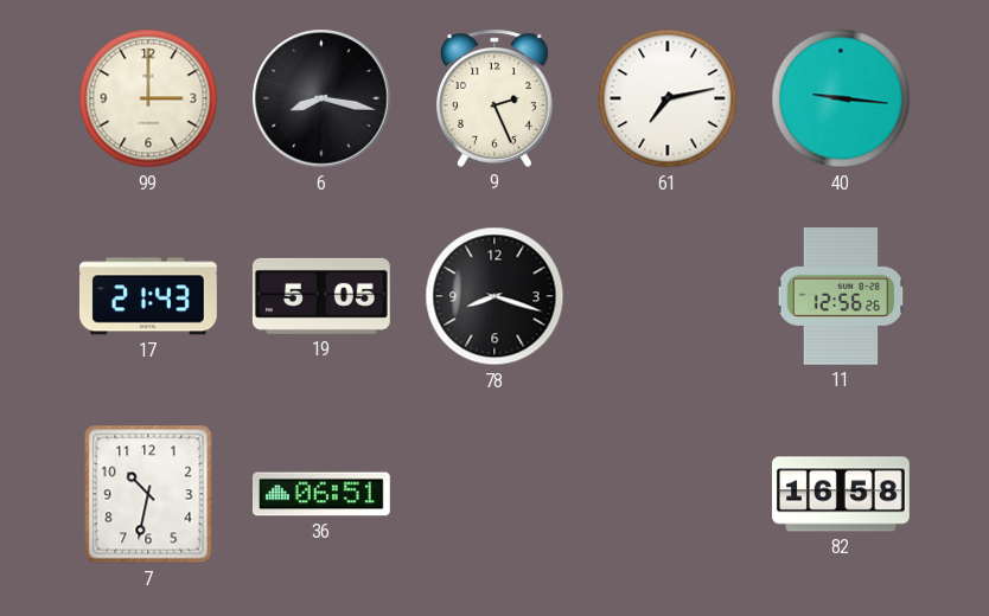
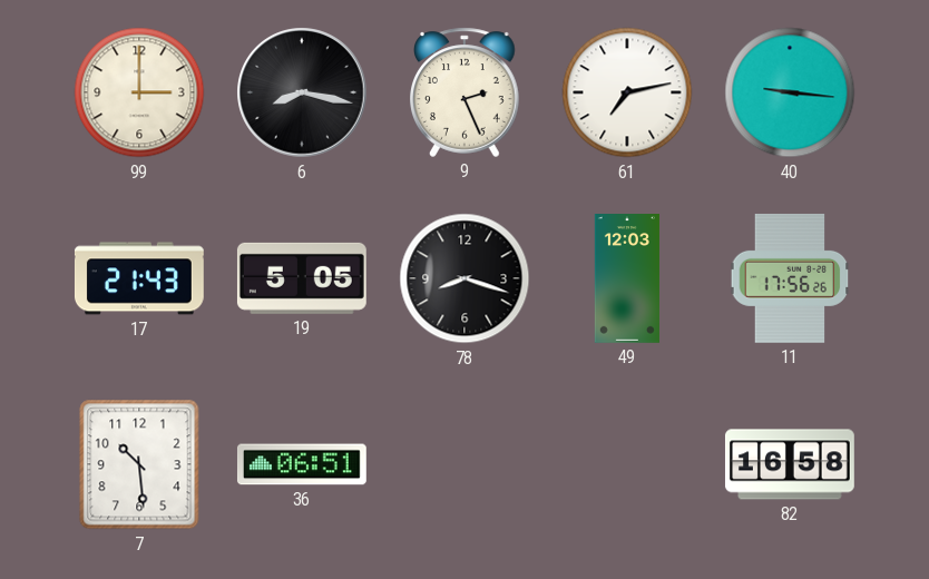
49: none -> 12:03 (627, 279)
11: 12:56 -> 17:56 (790, 278)
7: 10:32 -> 10:29 (139, 464)
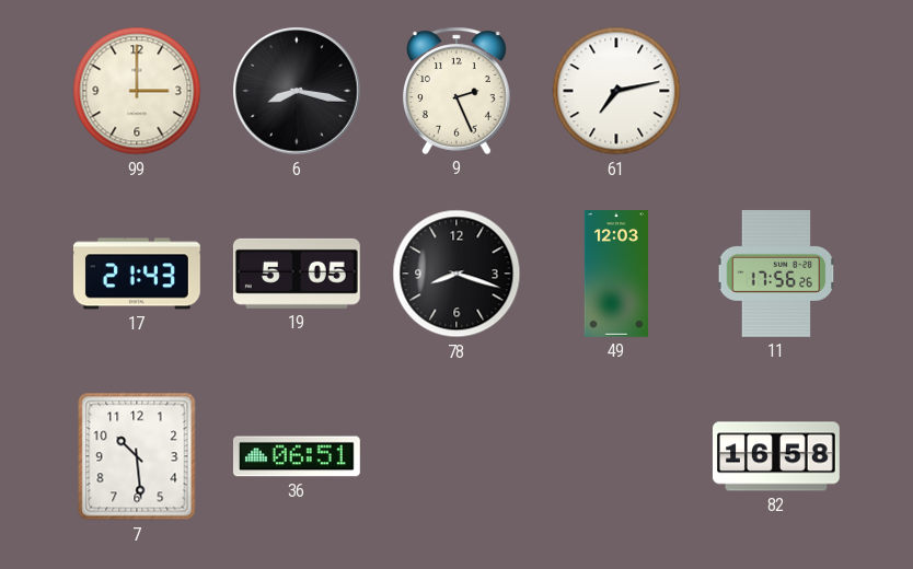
40: 9:16 -> none (790, 92)
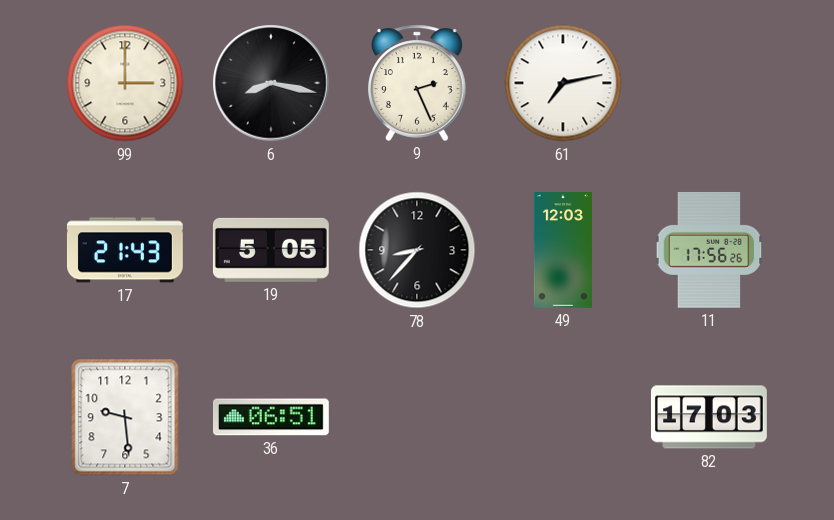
78: 8:18 -> 8:37 (417, 250)
7: 10:29 -> 9:29 (125, 417)
82: 16:58 -> 17:03 (709, 417)
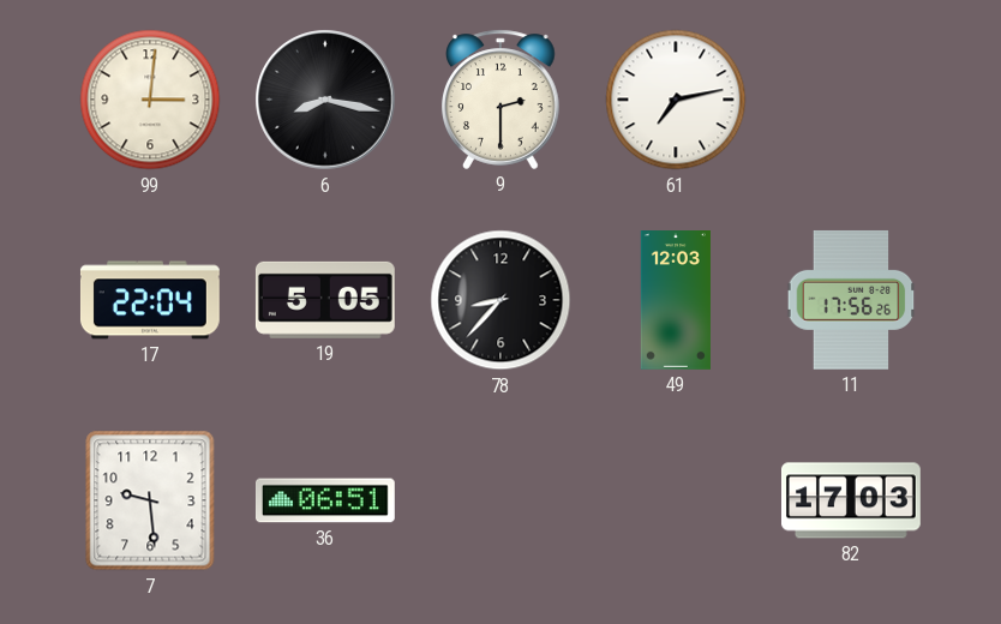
99: 3:00 -> 3:01 (150, 100)
9: 2:26 -> 2:30 (501, 100)
17: 21:43 -> 22:04 (150, 300)
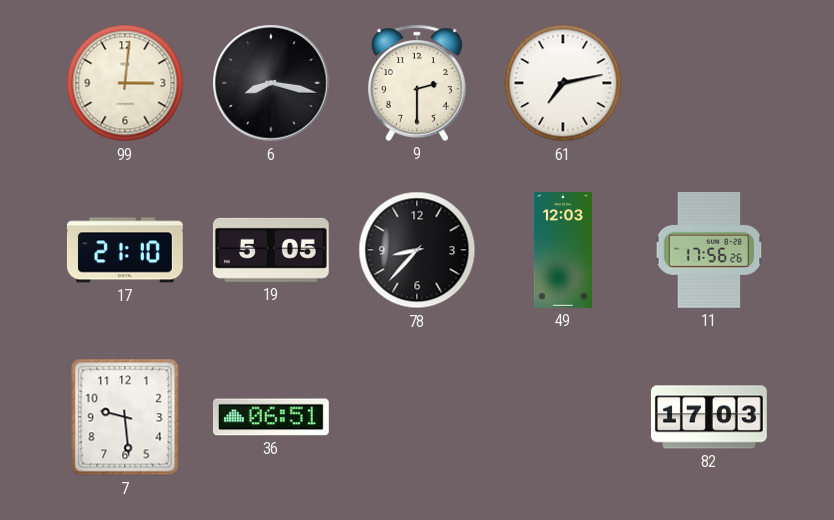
17: 22:04 -> 21:10 (125, 250)
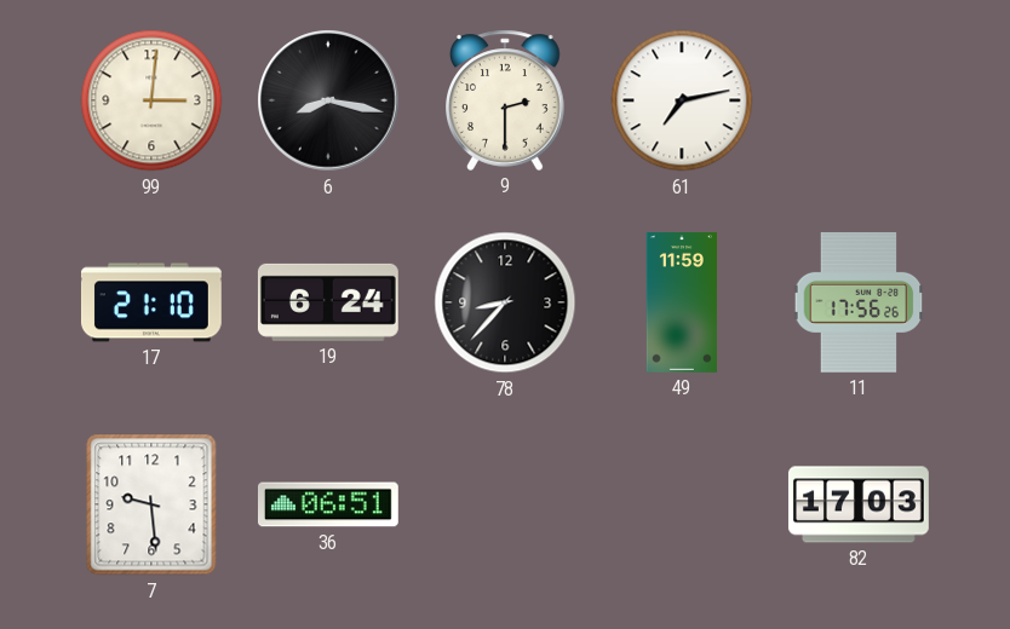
19: 5:05 -> 6:24 (328, 302)
49: 12:03 -> 11:59 (682, 304)
